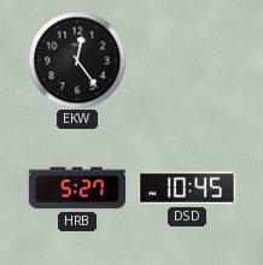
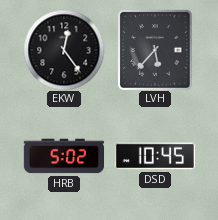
LVH: none -> 5:37 (155, 50)
HRB: 5:27 -> 5:02 (63, 156)
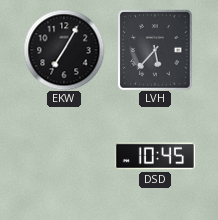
EKW: 12:24 -> 7:05 (64, 50)
HRB: 5:02 -> none (63, 156)
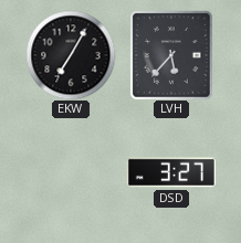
DSD: 10:45 -> 3:27 (170, 172)
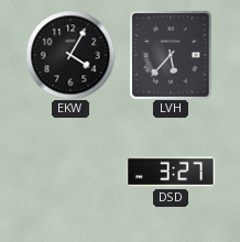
EKW: 7:05 -> 4:05 (70, 55)
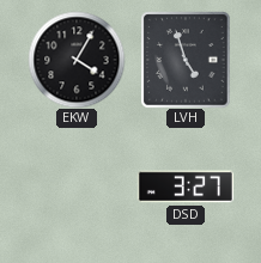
LVH: 5:37 -> 4:57 (186, 60)
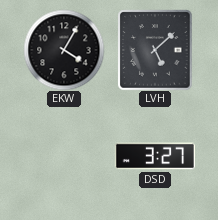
LVH: 4:57 -> 5:08 (155, 50)
